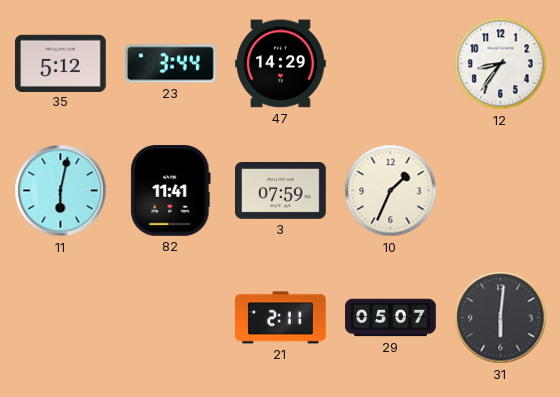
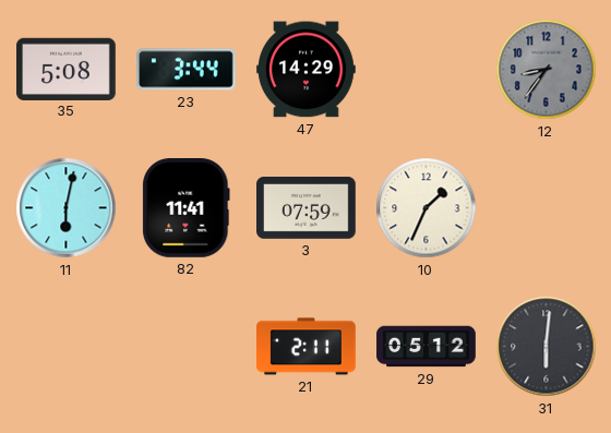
35: 5:12 -> 5:08 (67, 69)
12 dial: white -> grey (547, 70)
29: 05:07 -> 05:12 (427, 347)
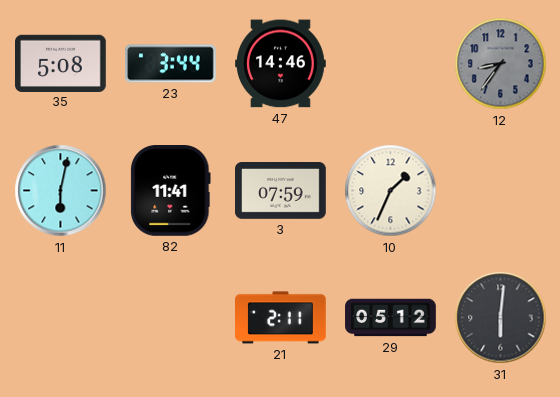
47: 14:29 -> 14:46 (281, 64)
